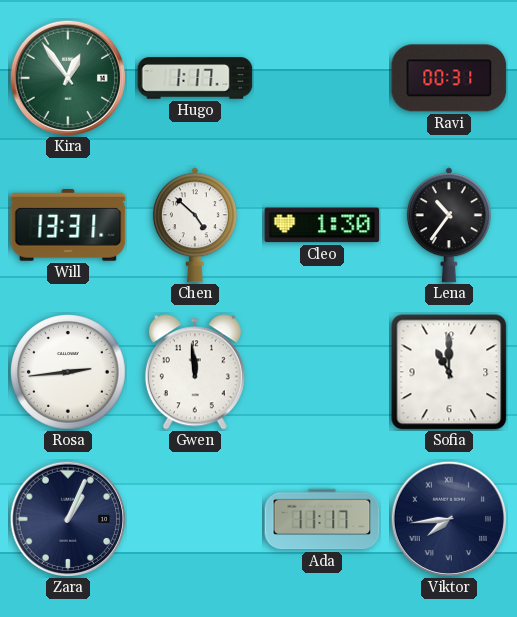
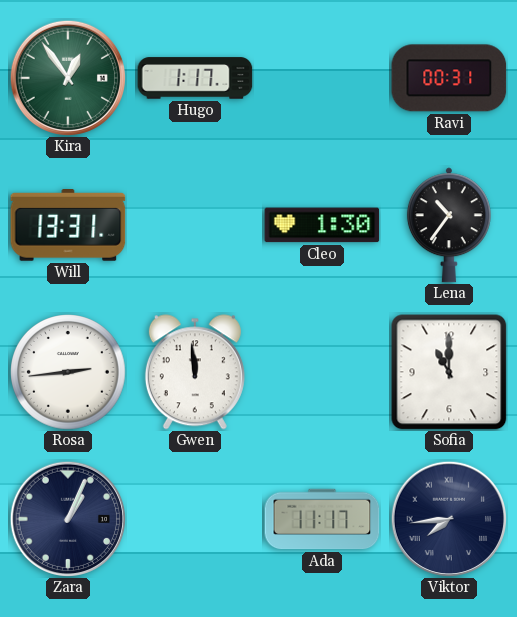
Chen: 4:52 -> none (195, 225)
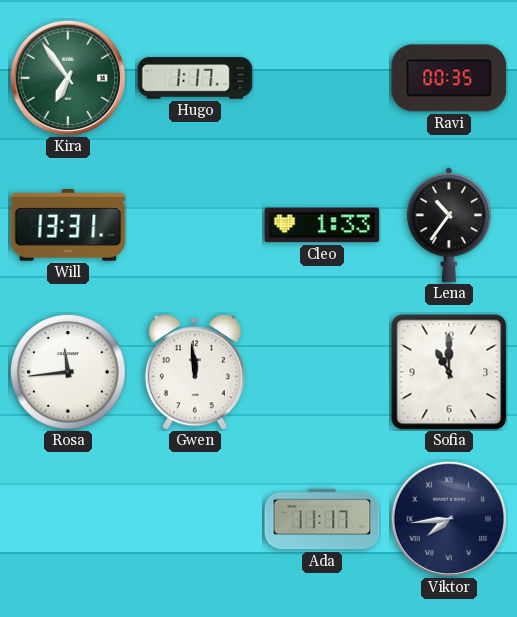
Kira: 12:54 -> 6:54 (67, 77)
Ravi: 00:31 -> 00:35 (449, 78)
Cleo: 1:30 -> 1:33 (322, 225)
Rosa: 2:44 -> 11:44 (68, 372)
Zara: 1:04 -> none (67, 518)
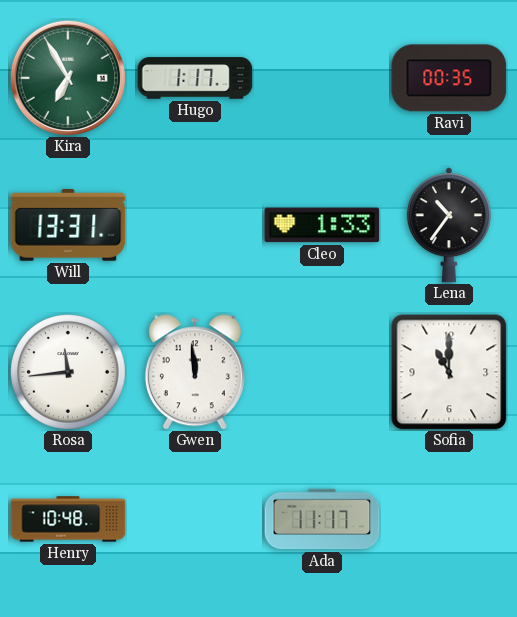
Kira: 6:54 -> 6:55 (67, 77)
Henry: none -> 10:48 (68, 519)
Viktor: 7:44 -> none (448, 518)
